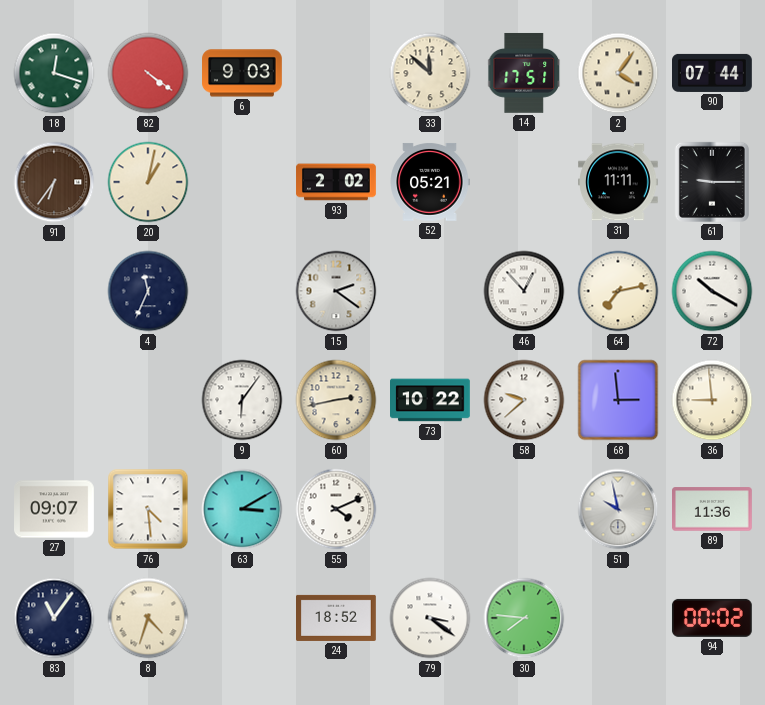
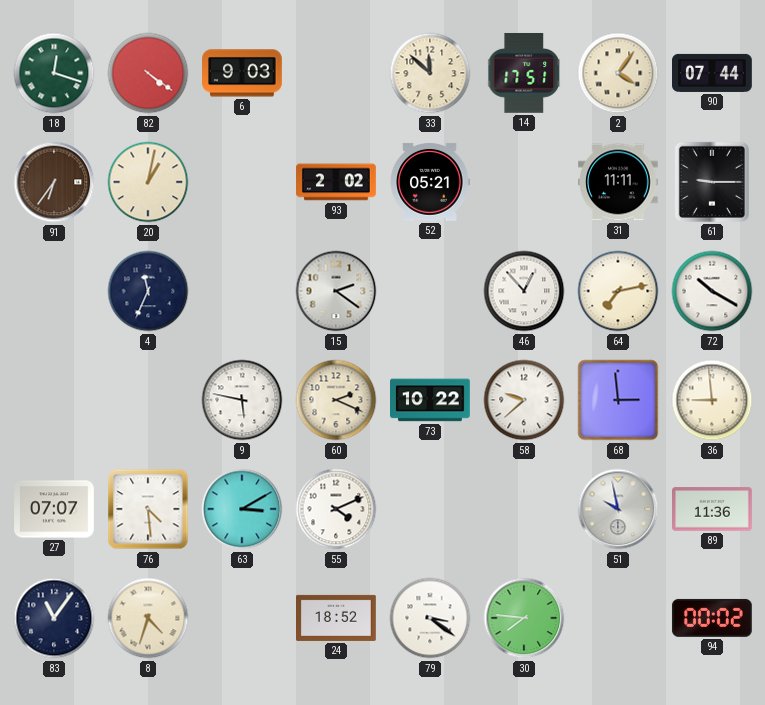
9: 6:06 -> 5:47 (242, 400)
60: 2:43 -> 2:19 (336, 400)
27: 09:07 -> 07:07 (55, 509)
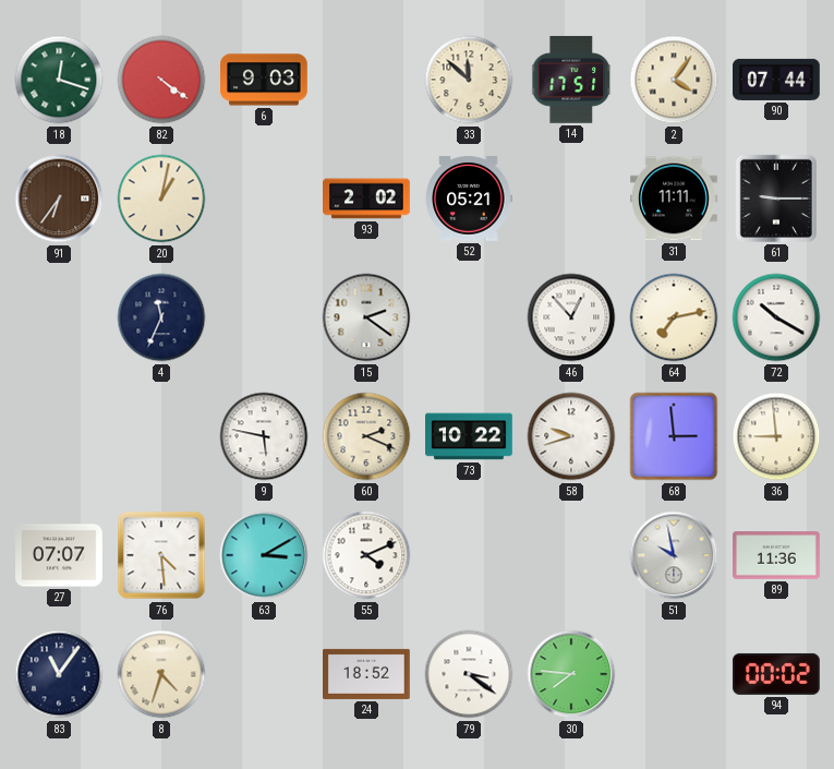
58: 9:38 -> 9:42 (571, 436)
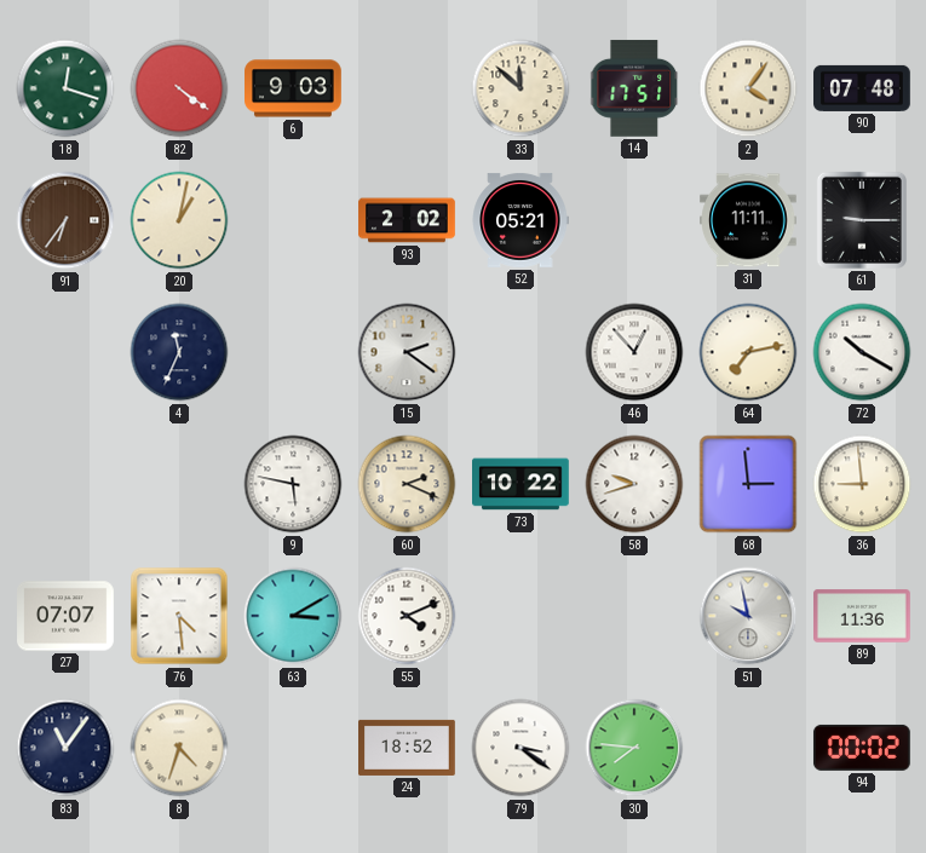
90: 07:44 -> 07:48 (862, 88)
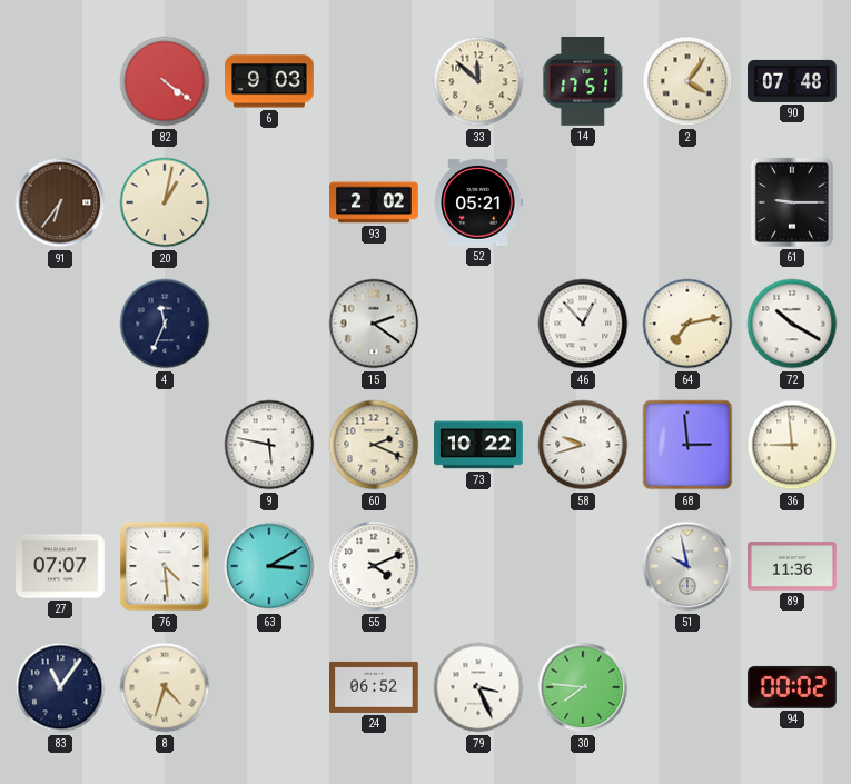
18: 12:18 -> none (65, 88)
31: 11:11 -> none (749, 220)
24: 18:52 -> 06:52 (375, 687)
79: 3:21 -> 3:26 (478, 687)
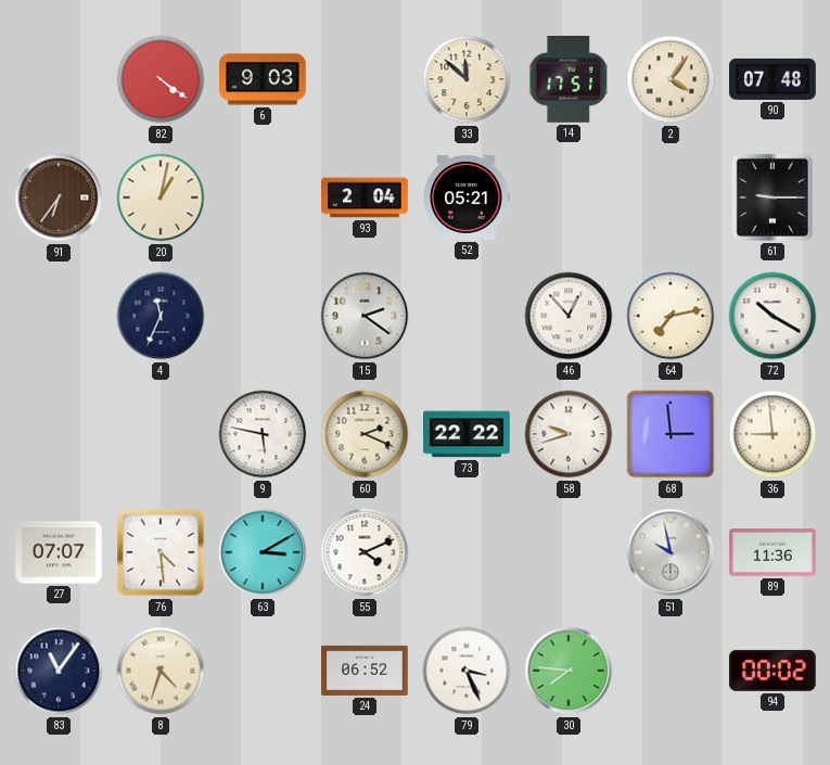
93: 2:02 -> 2:04 (365, 197)
73: 10:22 -> 22:22 (468, 434)
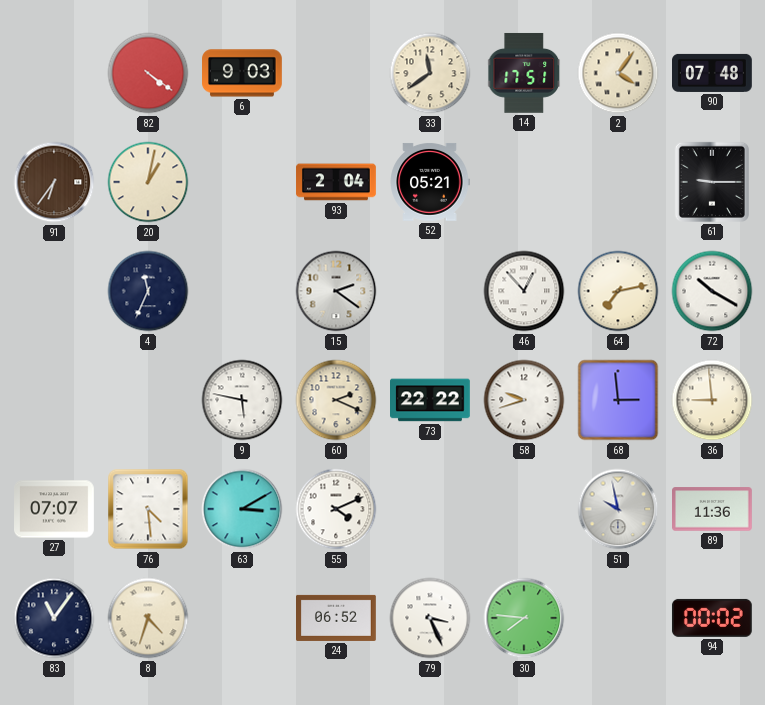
33: 11:52 -> 11:39 (430, 73)
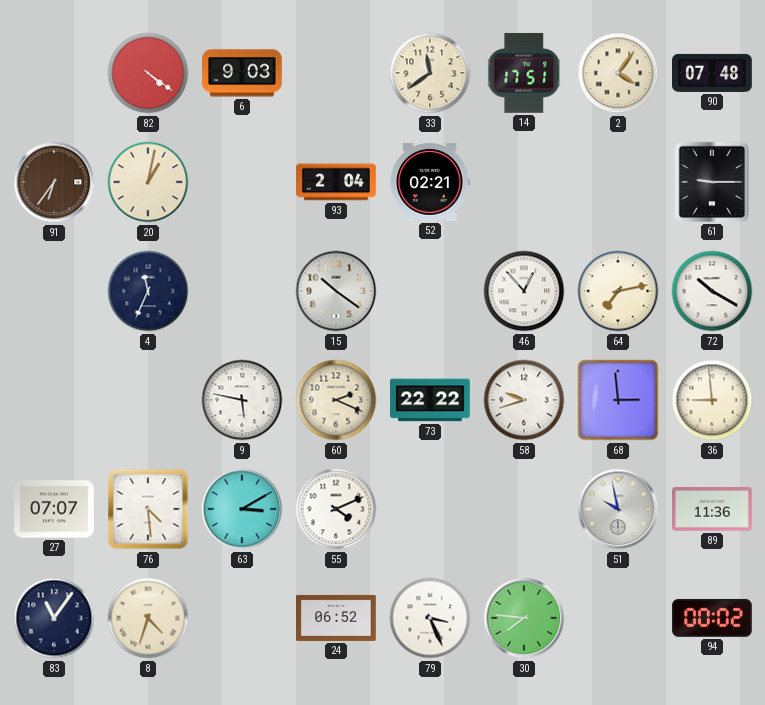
52: 05:21 -> 02:21 (430, 182)
15: 2:21 -> 10:21 (336, 291)
